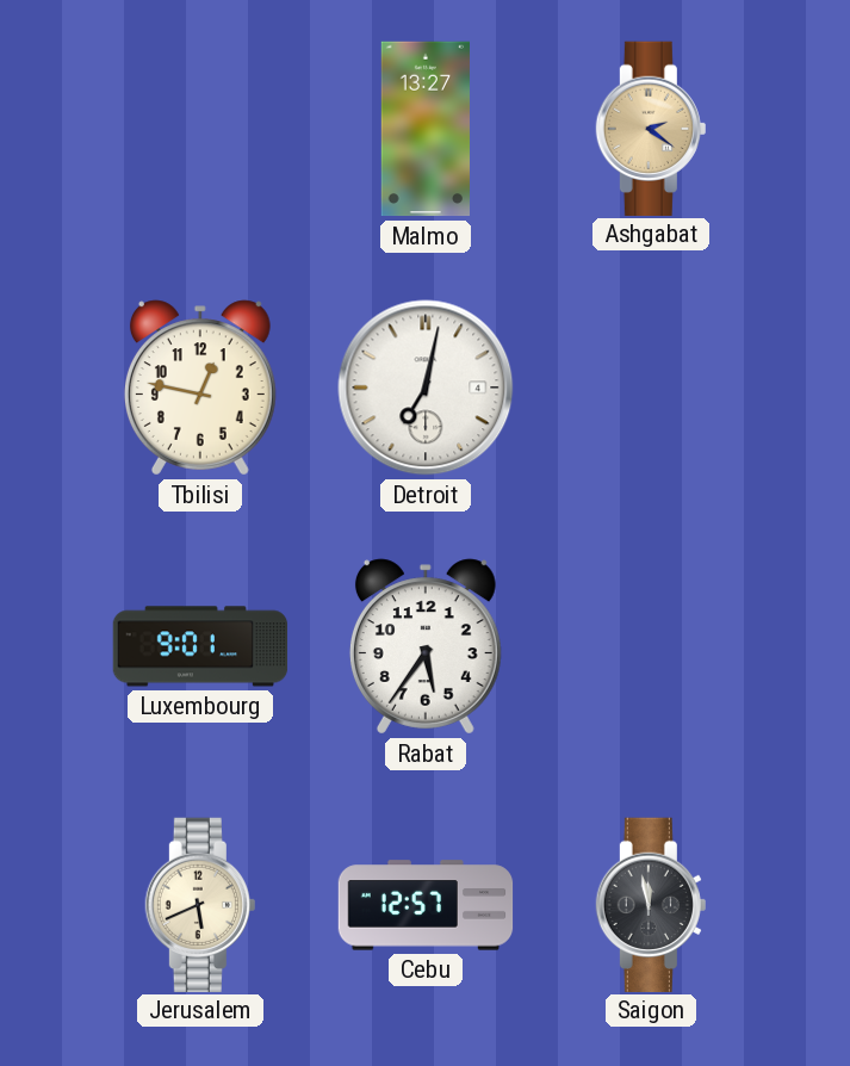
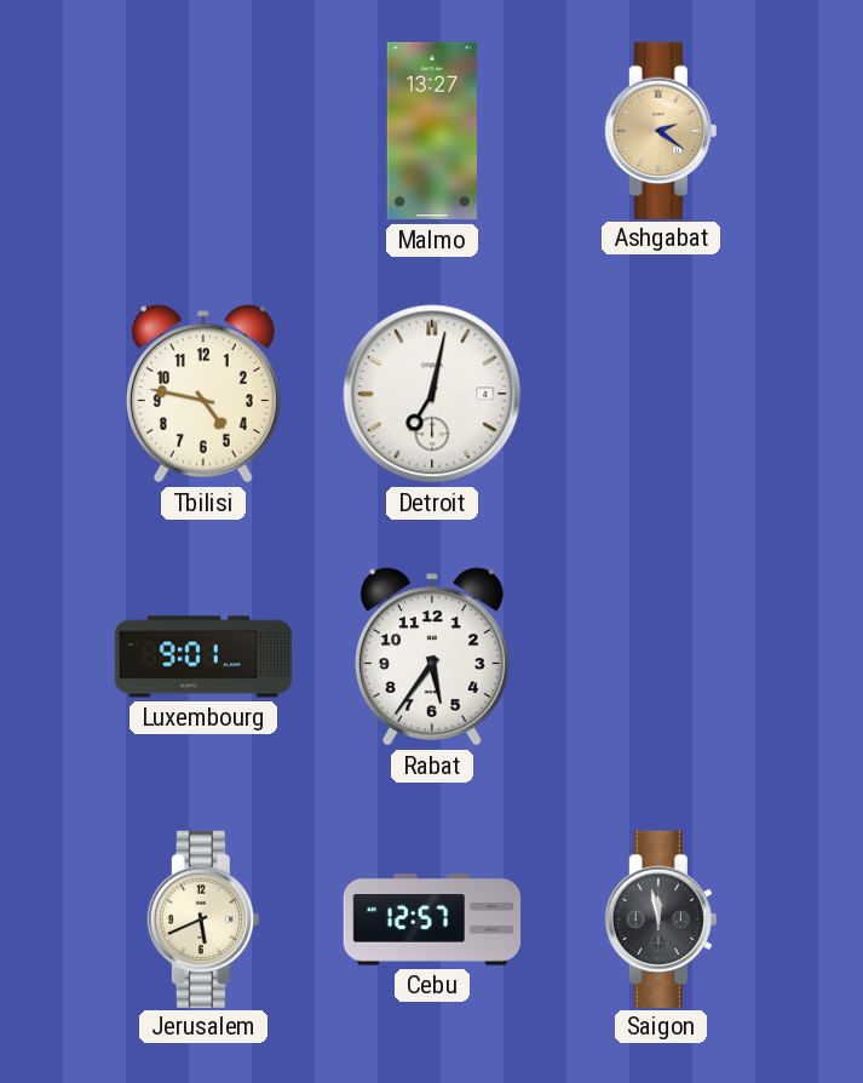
Tbilisi: 12:47 -> 4:47 (203, 394)
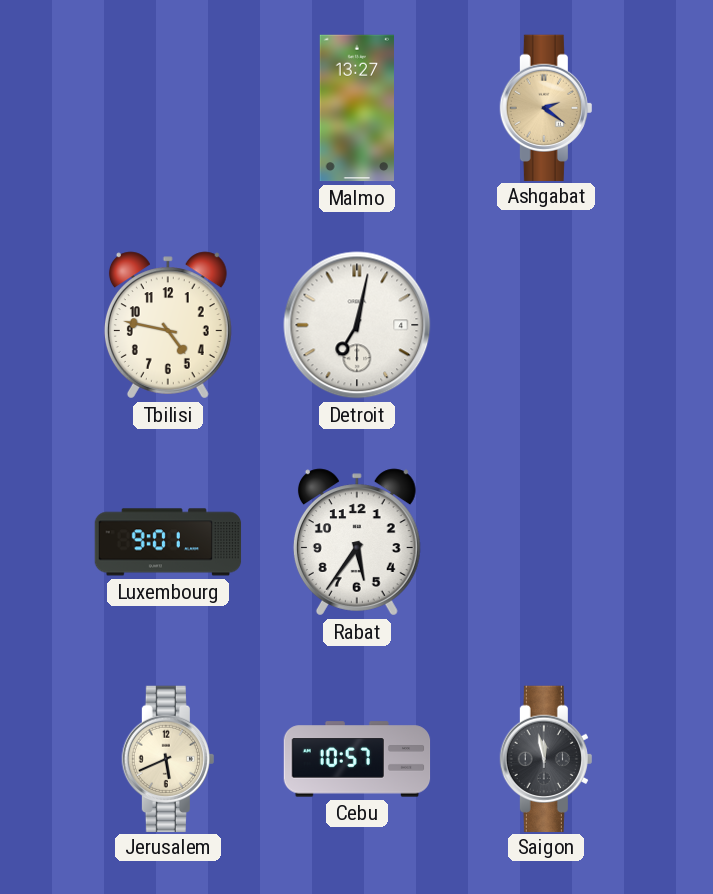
Cebu: 12:57 -> 10:57 (357, 759)
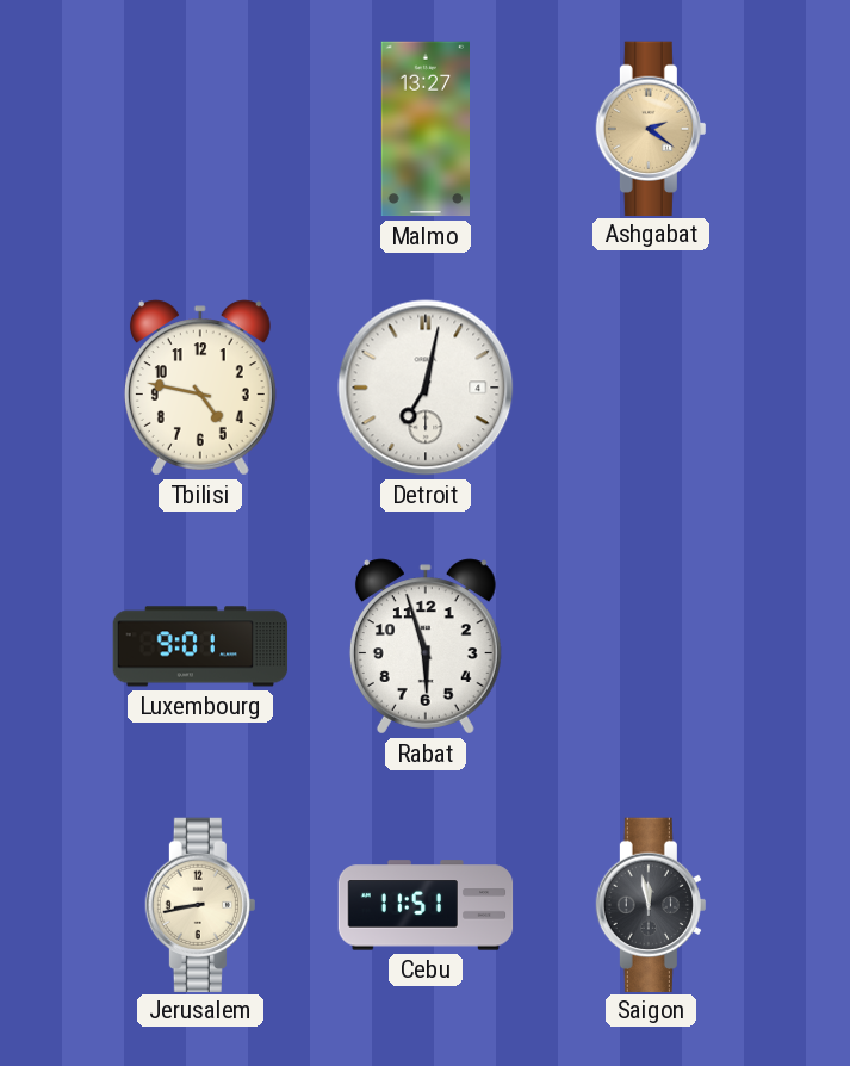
Rabat: 5:36 -> 5:57 (426, 646)
Jerusalem: 5:41 -> 8:43 (200, 904)
Cebu: 10:57 -> 11:51 (426, 905)
